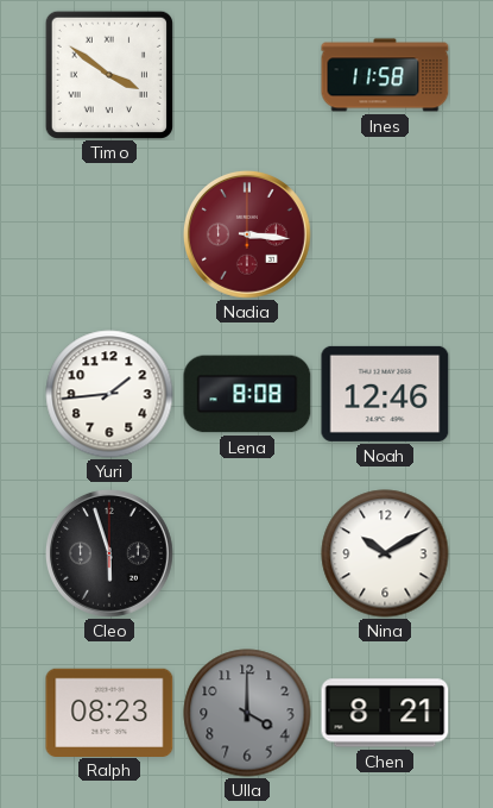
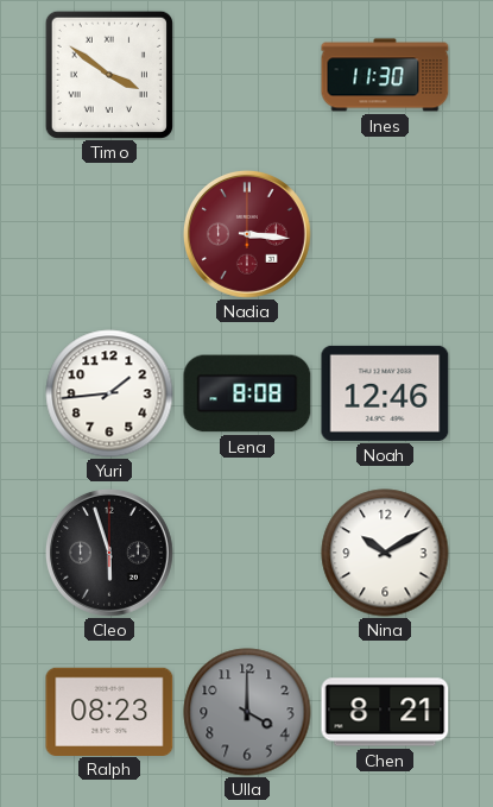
Ines: 11:58 -> 11:30 (385, 75)
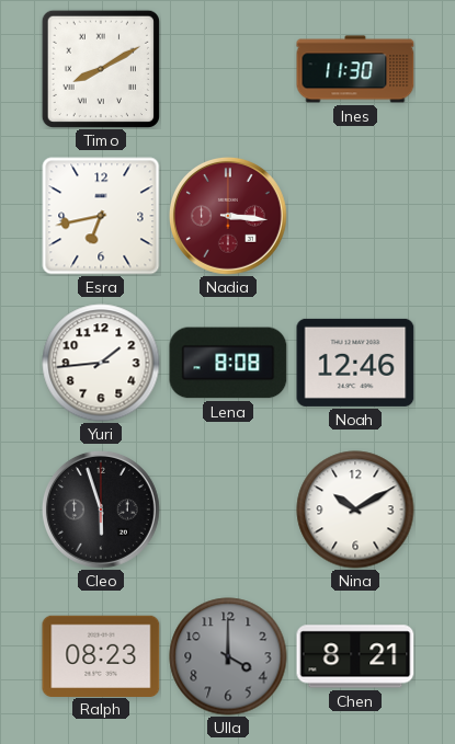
Timo: 3:51 -> 8:10 (100, 68)
Esra: none -> 6:43 (101, 216)
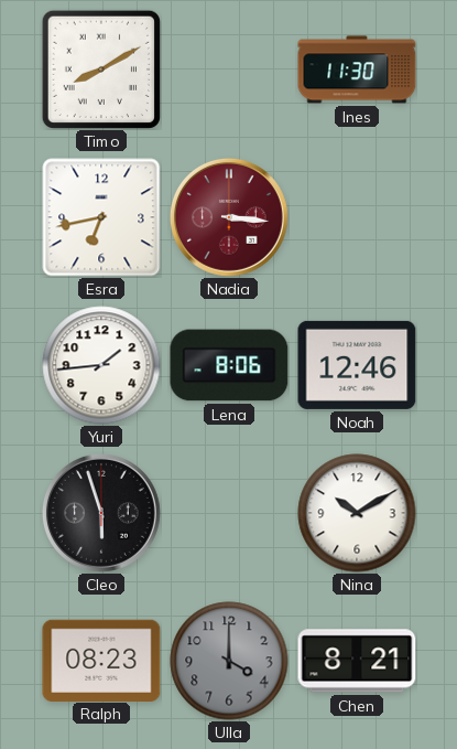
Lena: 8:08 -> 8:06 (229, 365)
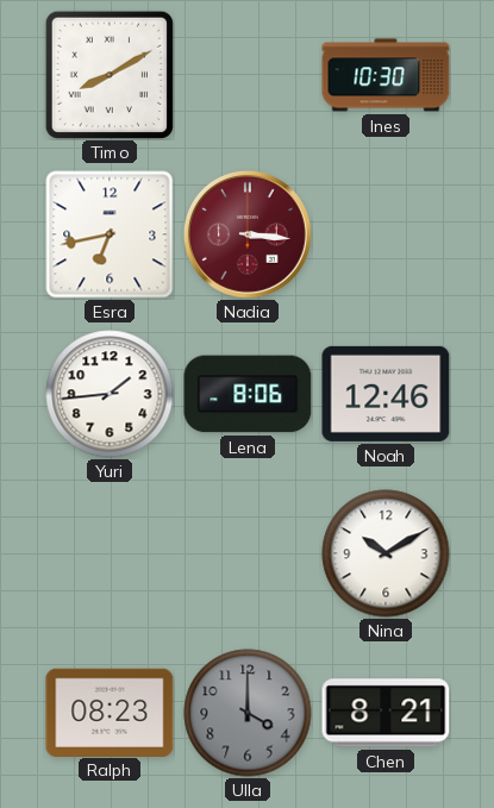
Ines: 11:30 -> 10:30 (386, 75)
Cleo: 5:57 -> none (102, 514)
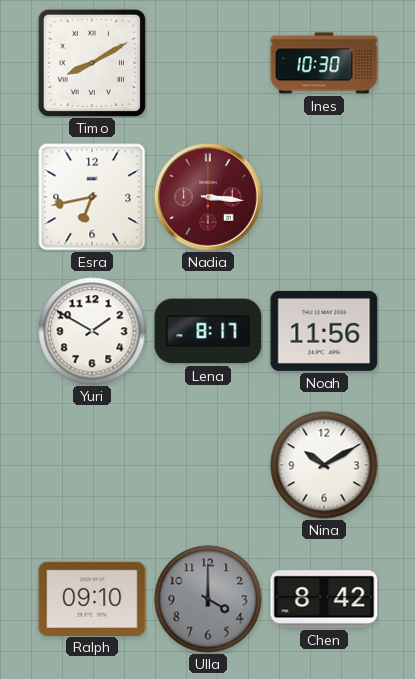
Yuri: 1:44 -> 1:50 (92, 331)
Lena: 8:06 -> 8:17 (208, 331)
Noah: 12:46 -> 11:56 (324, 331)
Ralph: 08:23 -> 09:10 (92, 598)
Chen: 8:21 -> 8:42 (324, 599)
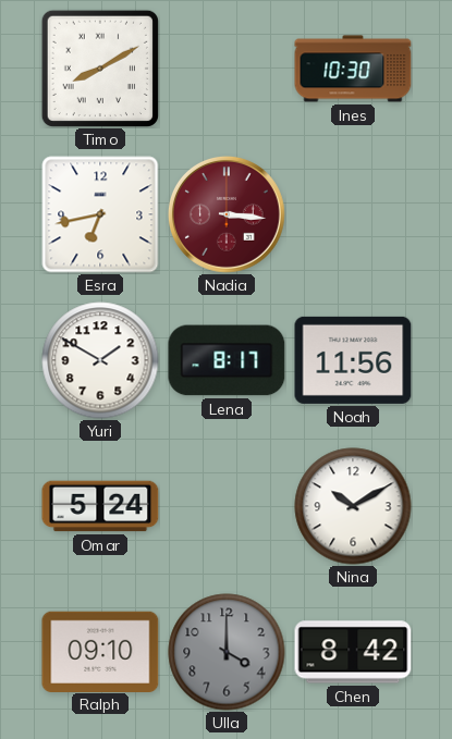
Omar: none -> 5:24 (100, 506)
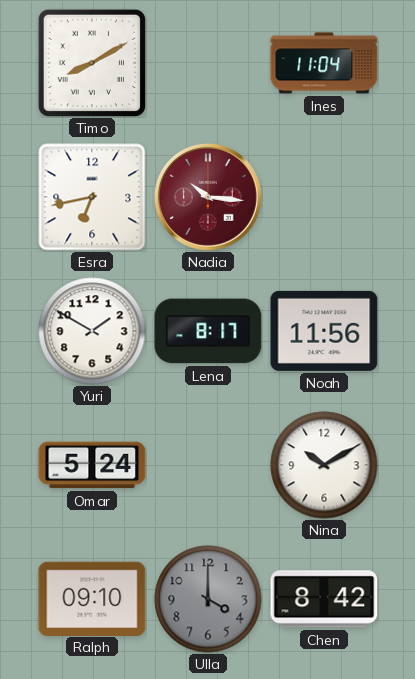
Ines: 10:30 -> 11:04 (324, 63)
Nadia: 3:16 -> 10:16 (209, 198)
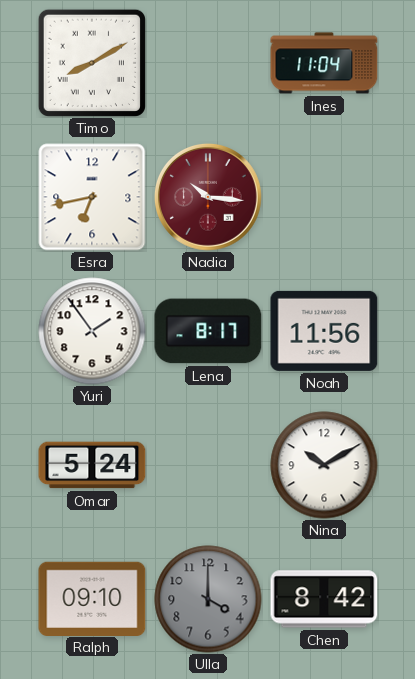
Yuri: 1:50 -> 1:54 (92, 331)
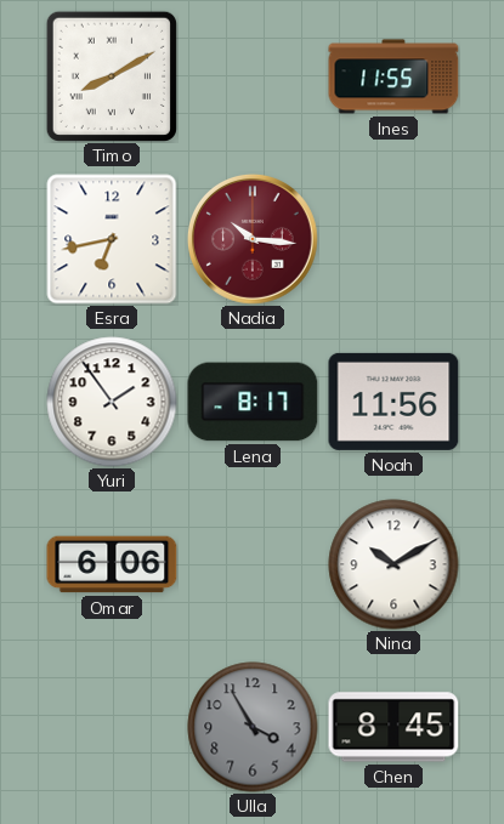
Ines: 11:04 -> 11:55 (393, 76)
Omar: 5:24 -> 6:06 (112, 564)
Ralph: 09:10 -> none (92, 598)
Ulla: 4:00 -> 3:55 (253, 727)
Chen: 8:42 -> 8:45 (393, 727)
